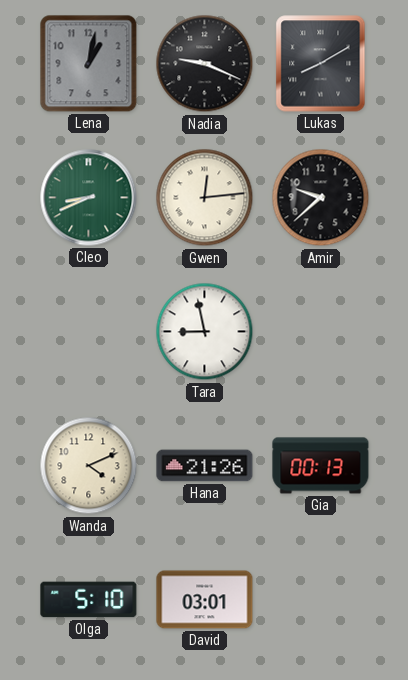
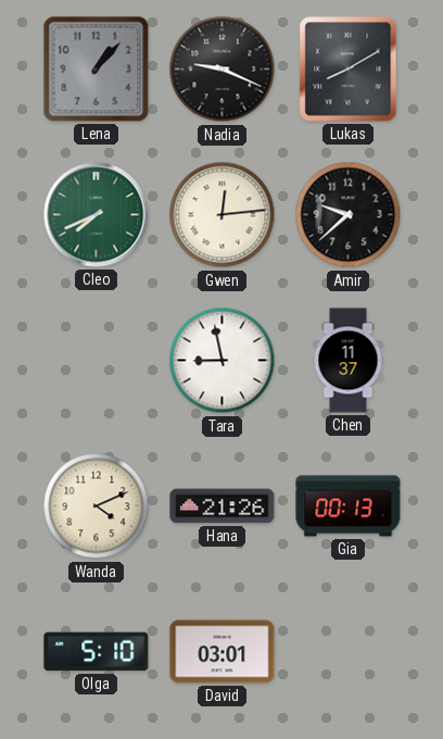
Lena: 1:02 -> 1:07 (97, 70)
Cleo: 8:41 -> 7:41 (97, 215)
Chen: none -> 11:37 (349, 361)
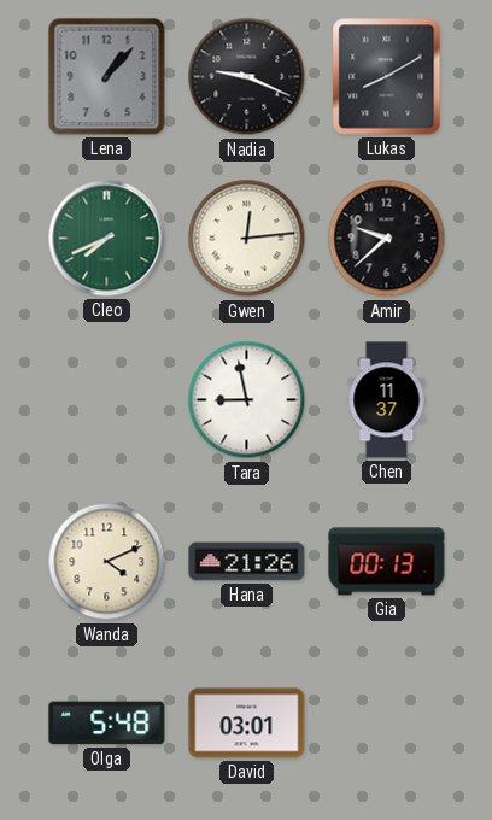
Olga: 5:10 -> 5:48 (107, 724)
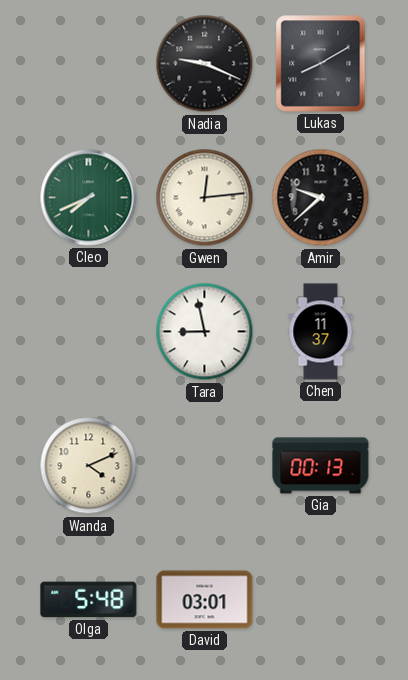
Lena: 1:07 -> none (107, 77)
Hana: 21:26 -> none (247, 562)
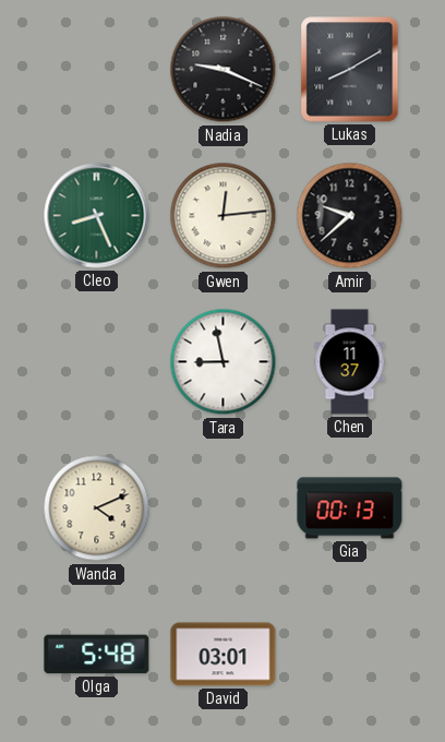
Cleo: 7:41 -> 8:26 (97, 216)
